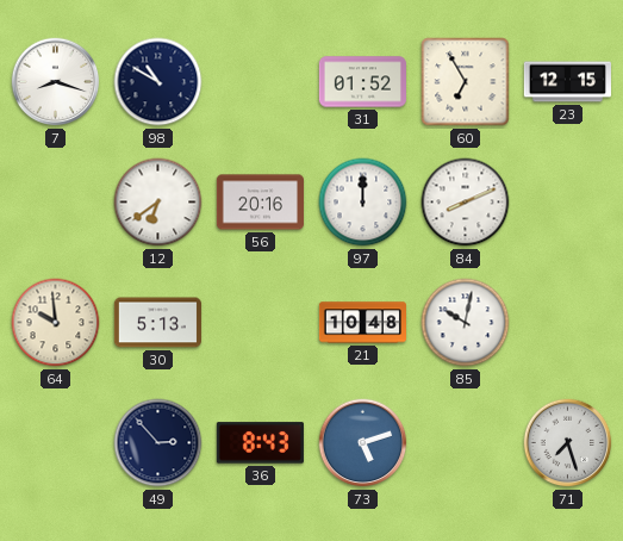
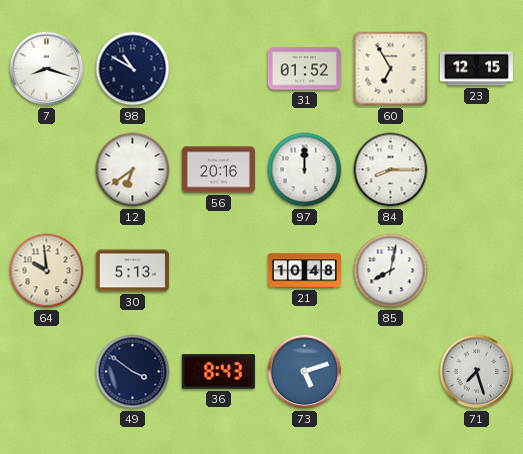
84: 8:11 -> 8:15 (391, 170)
85: 10:02 -> 8:02 (391, 271)
49: 2:53 -> 3:51 (133, 372)
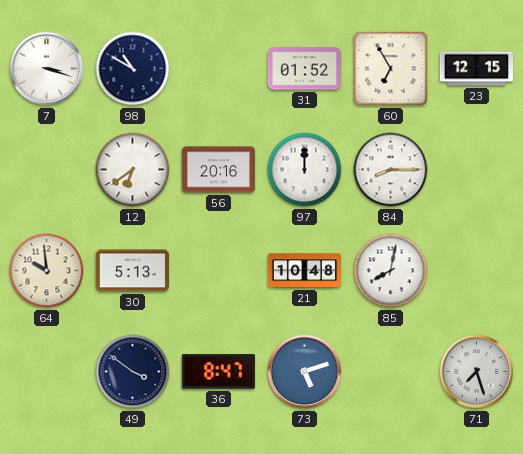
7: 8:18 -> 3:18 (47, 69)
36: 8:43 -> 8:47 (218, 372)
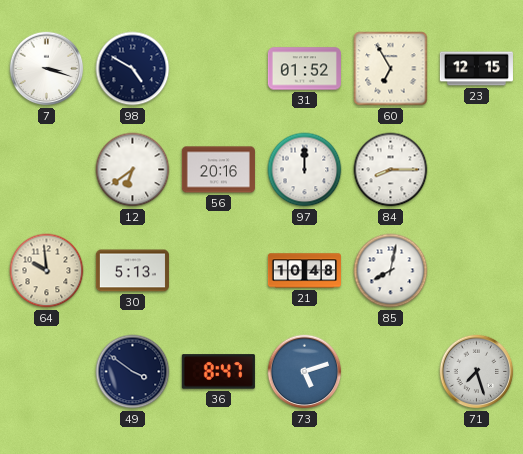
98: 10:50 -> 4:50 (133, 69)
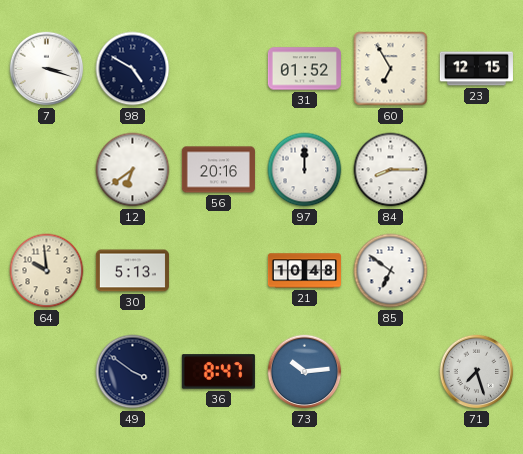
85: 8:02 -> 6:51 (391, 271)
73: 5:12 -> 10:14 (305, 372)
